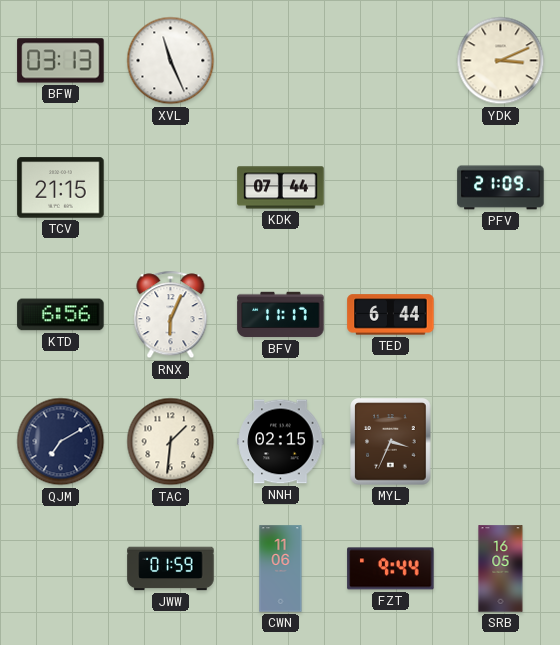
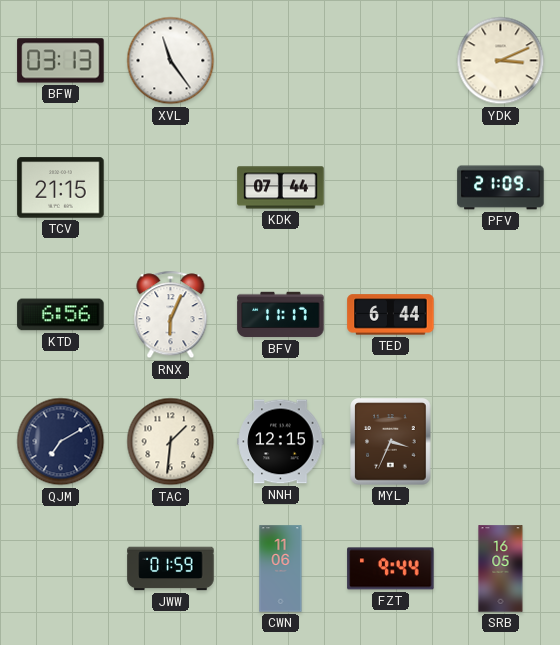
XVL: 11:26 -> 11:24 (171, 61)
NNH: 02:15 -> 12:15 (281, 442)
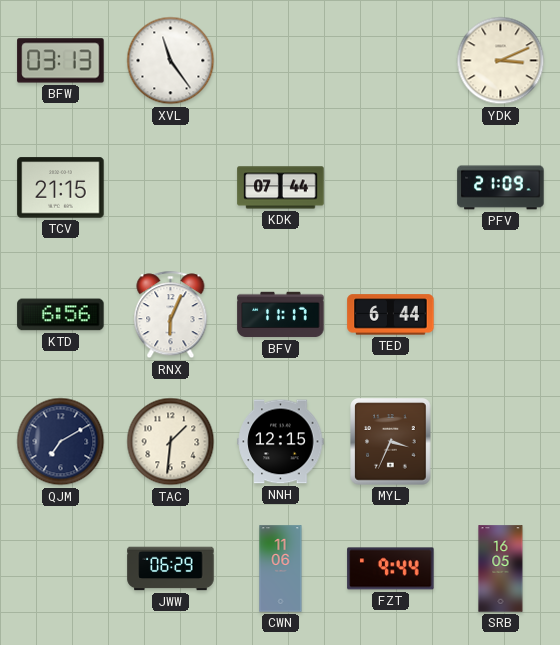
JWW: 01:59 -> 06:29 (171, 569)
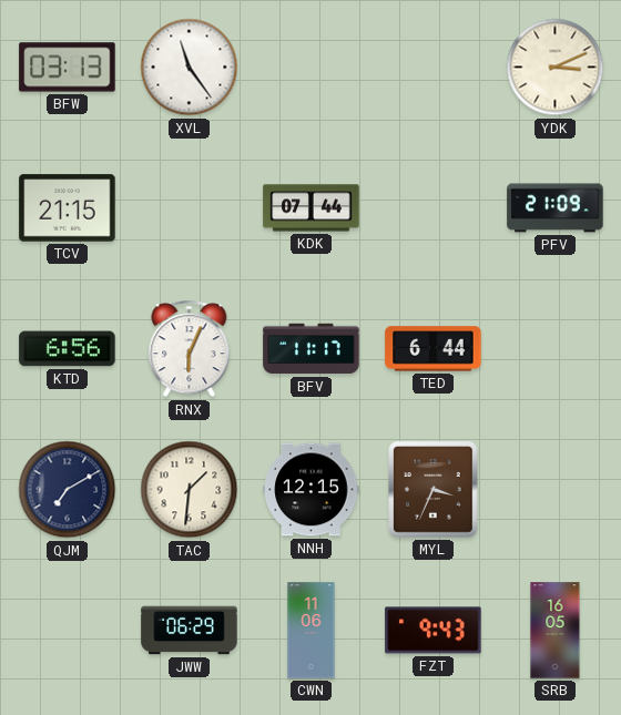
FZT: 9:44 -> 9:43 (434, 631)
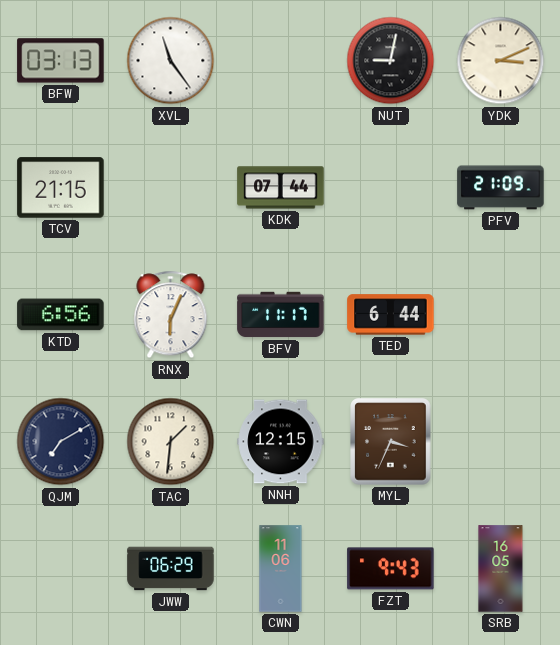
NUT: none -> 9:02 (391, 61)
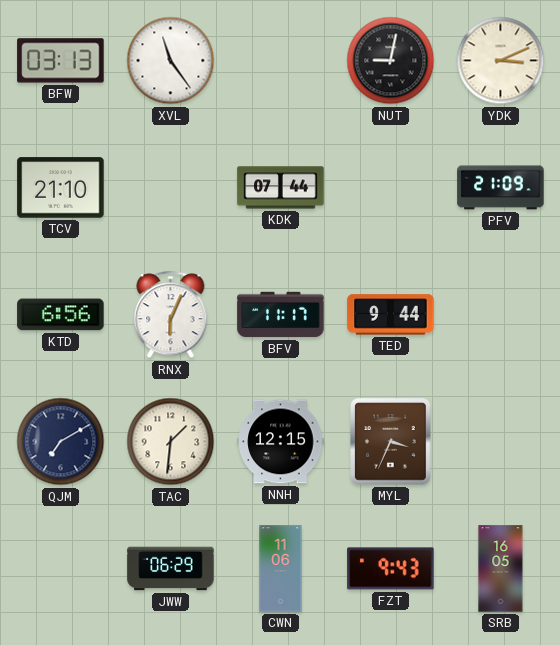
TCV: 21:15 -> 21:10 (61, 188)
TED: 6:44 -> 9:44 (391, 315)
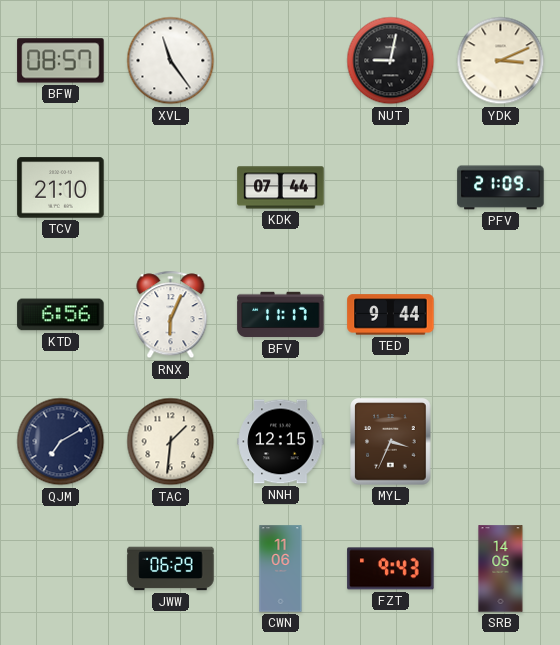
BFW: 03:13 -> 08:57 (61, 61)
SRB: 16:05 -> 14:05 (501, 569)
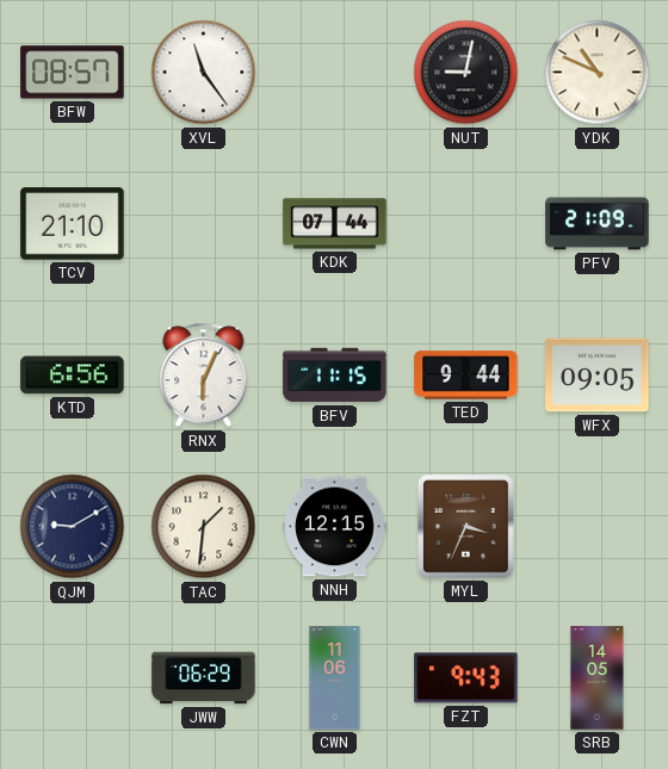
YDK: 3:11 -> 10:49 (598, 73)
BFV: 11:17 -> 11:15 (335, 376)
WFX: none -> 09:05 (598, 376)
QJM: 7:10 -> 9:10 (73, 527)
